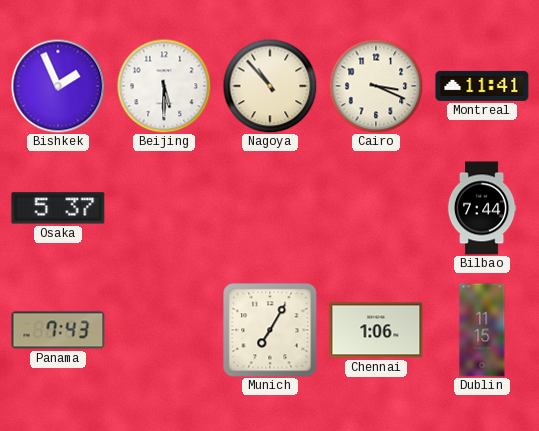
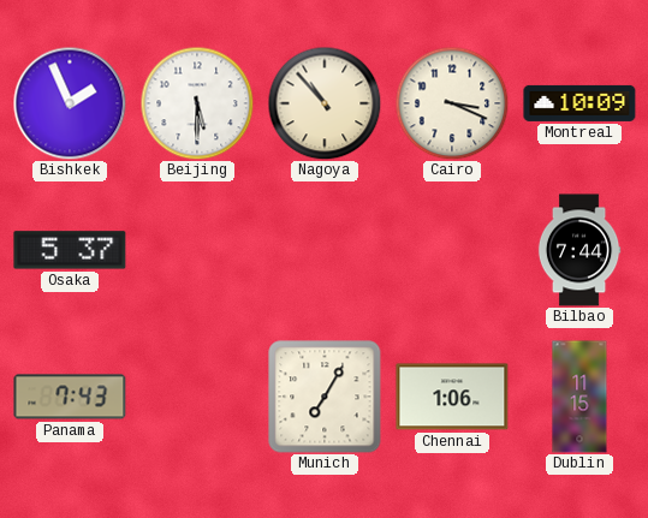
Montreal: 11:41 -> 10:09 (579, 103)
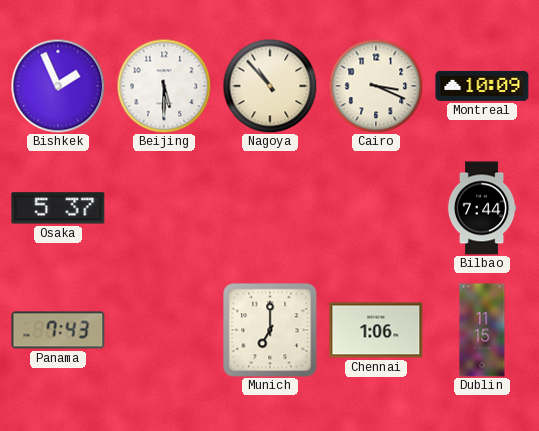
Munich: 7:05 -> 7:00 (270, 330)
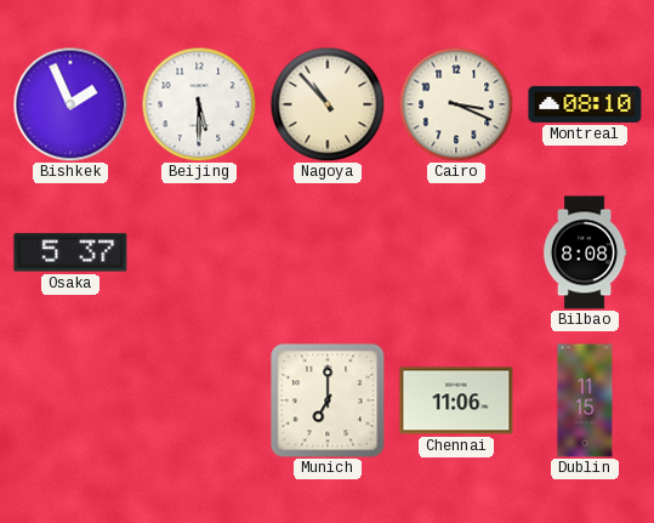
Montreal: 10:09 -> 08:10 (585, 104)
Bilbao: 7:44 -> 8:08 (585, 252)
Panama: 7:43 -> none (58, 330)
Chennai: 1:06 -> 11:06 (456, 400)
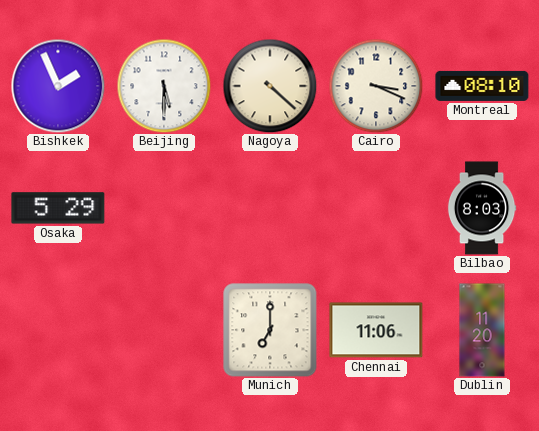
Nagoya: 10:53 -> 4:22 (270, 86)
Osaka: 5:37 -> 5:29 (58, 208)
Bilbao: 8:08 -> 8:03 (482, 208)
Dublin: 11:15 -> 11:20 (482, 330)
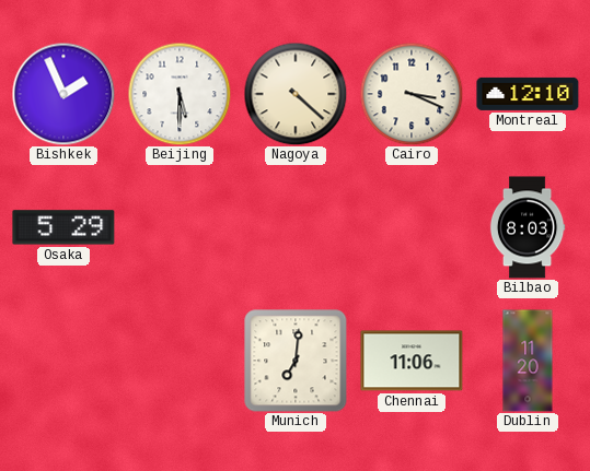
Montreal: 08:10 -> 12:10 (528, 94)
Munich: 7:00 -> 7:01 (296, 361)
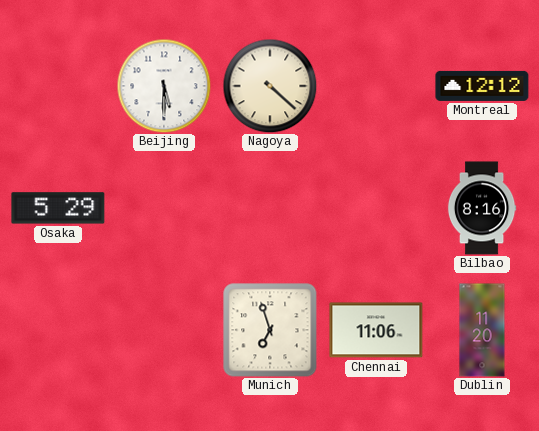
Bishkek: 1:56 -> none (63, 94)
Cairo: 3:19 -> none (412, 94)
Montreal: 12:10 -> 12:12 (482, 86)
Bilbao: 8:03 -> 8:16 (482, 208)
Munich: 7:01 -> 6:57 (270, 330)
